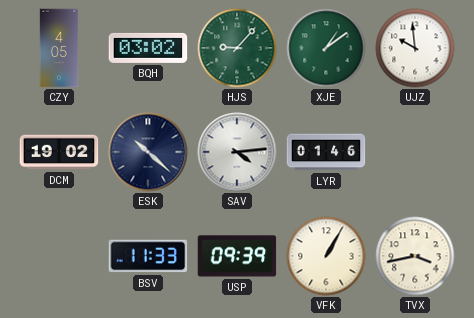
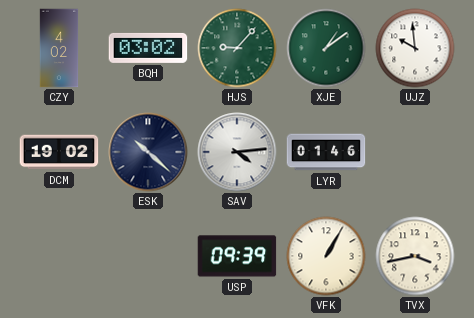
CZY: 4:05 -> 4:02 (59, 48)
BSV: 11:33 -> none (148, 256)
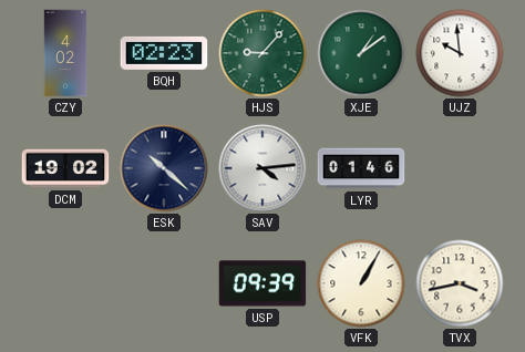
BQH: 03:02 -> 02:23 (164, 53)
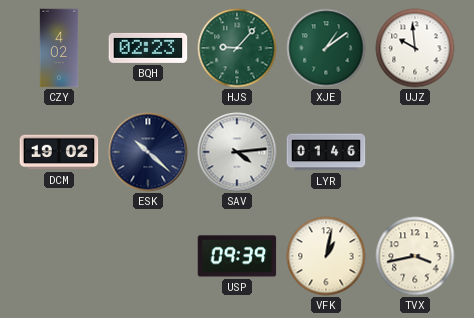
VFK: 1:05 -> 1:02 (326, 256)
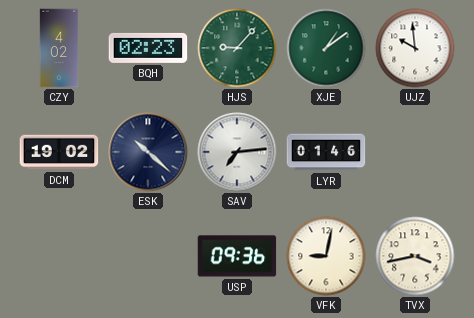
SAV: 4:14 -> 7:14 (237, 152)
USP: 09:39 -> 09:36 (237, 256)
VFK: 1:02 -> 9:02 (326, 256)
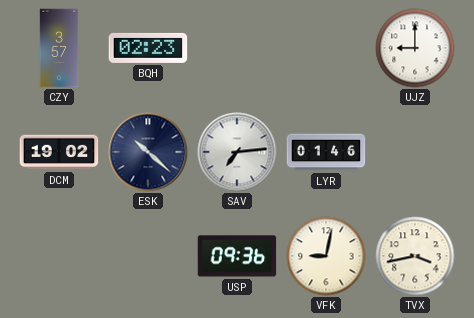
CZY: 4:02 -> 3:57 (59, 48)
HJS: 9:07 -> none (237, 48)
XJE: 1:09 -> none (326, 48)
UJZ: 9:59 -> 9:00 (415, 48)
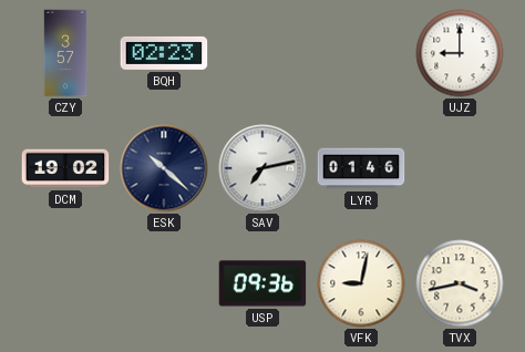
SAV: 7:14 -> 7:13 (262, 168)
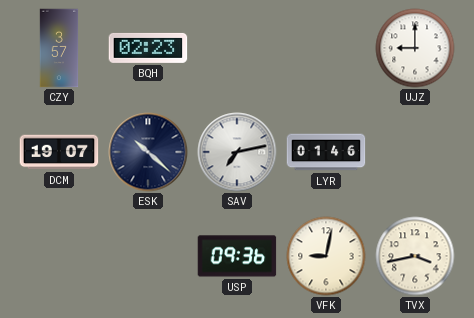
DCM: 19:02 -> 19:07 (59, 152)
